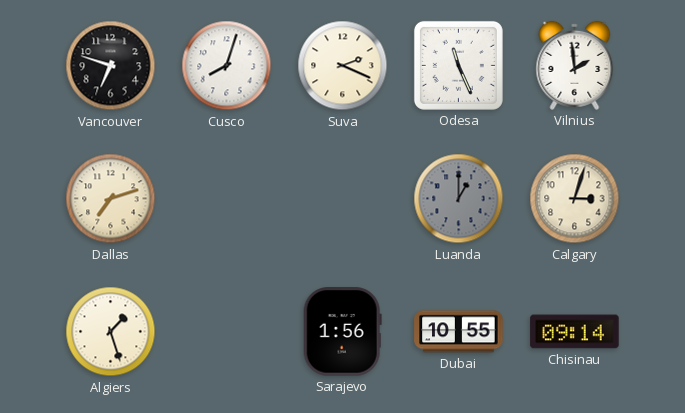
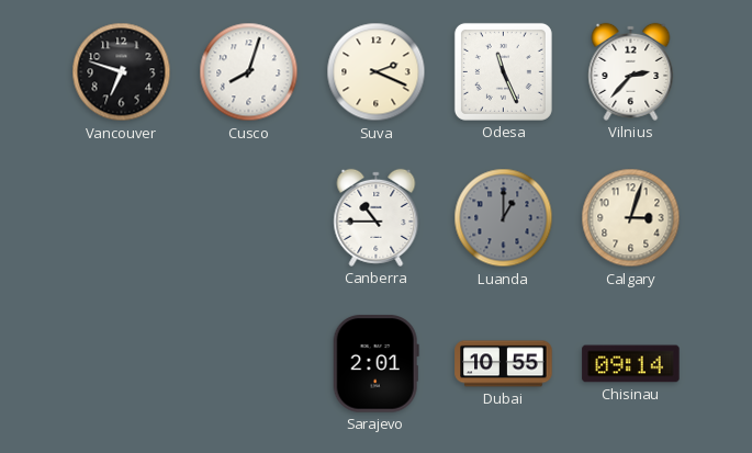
Vilnius: 1:59 -> 2:37 (631, 71)
Dallas: 7:12 -> none (111, 199)
Canberra: none -> 10:45 (377, 217)
Algiers: 1:27 -> none (111, 332)
Sarajevo: 1:56 -> 2:01 (375, 364)
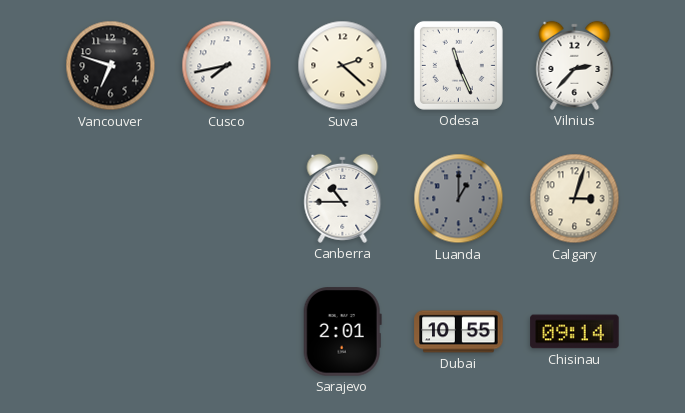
Cusco: 8:03 -> 7:43 (227, 66)
Suva: 2:19 -> 2:22 (343, 66)
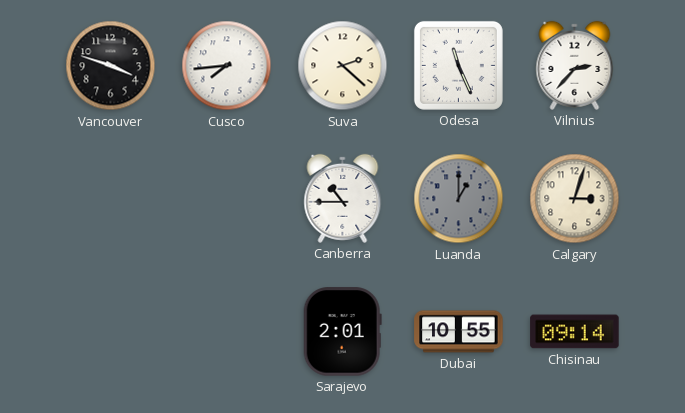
Vancouver: 6:48 -> 3:48 (111, 66)
Cusco: 7:43 -> 7:44 (227, 66)
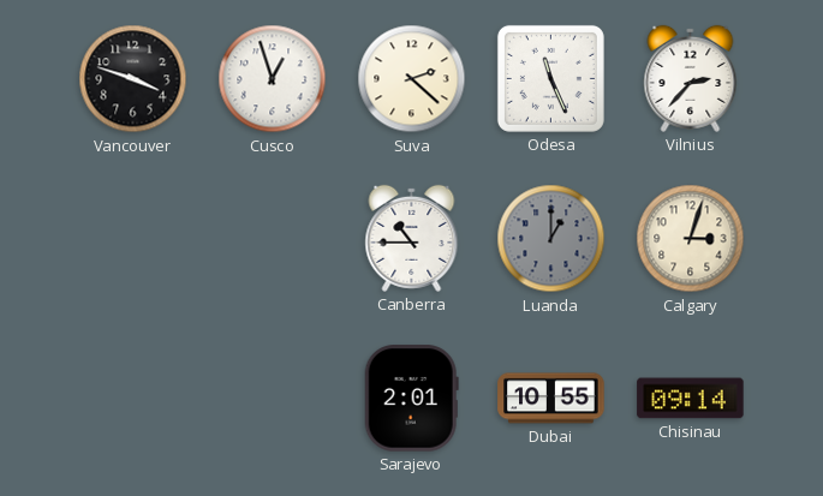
Cusco: 7:44 -> 12:57 (273, 79)
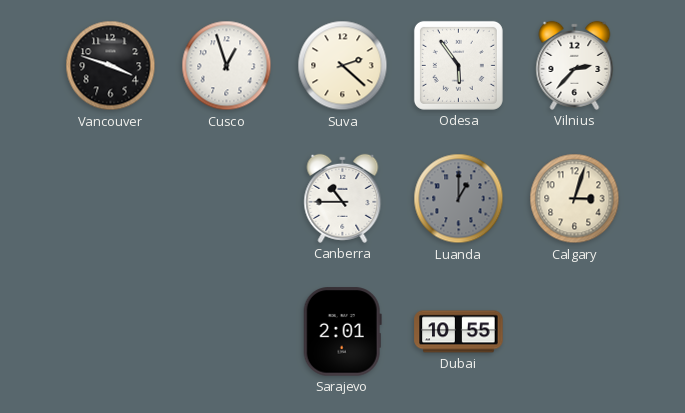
Odesa: 11:26 -> 5:54 (458, 65)
Chisinau: 09:14 -> none (691, 399)
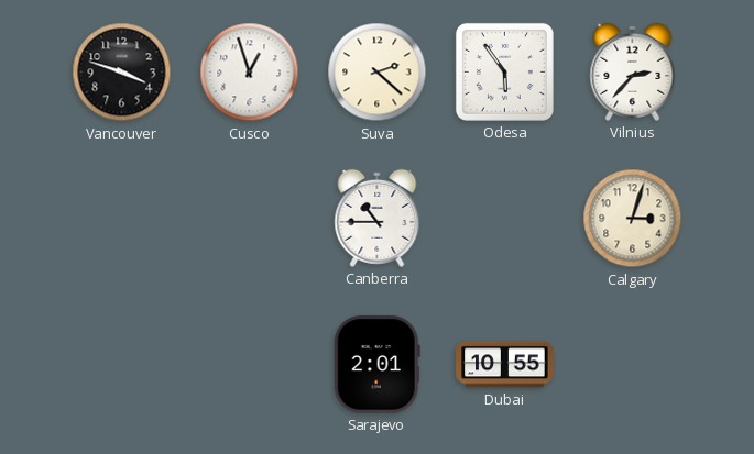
Luanda: 1:00 -> none (459, 199)
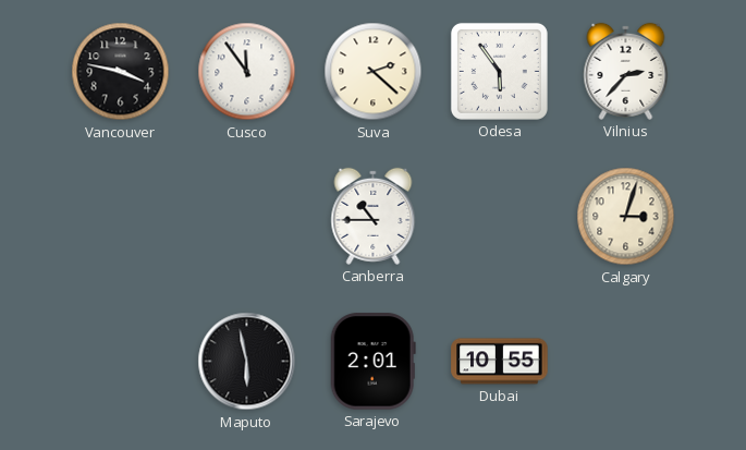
Vancouver: 3:48 -> 3:47 (121, 72)
Cusco: 12:57 -> 11:54 (247, 72)
Maputo: none -> 5:58 (247, 362)
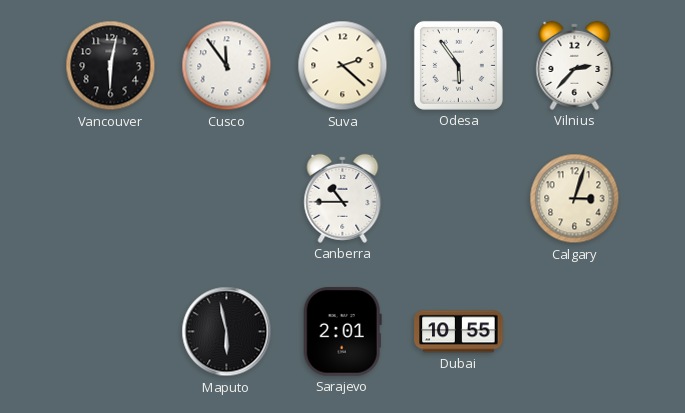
Vancouver: 3:47 -> 6:02 (111, 66)
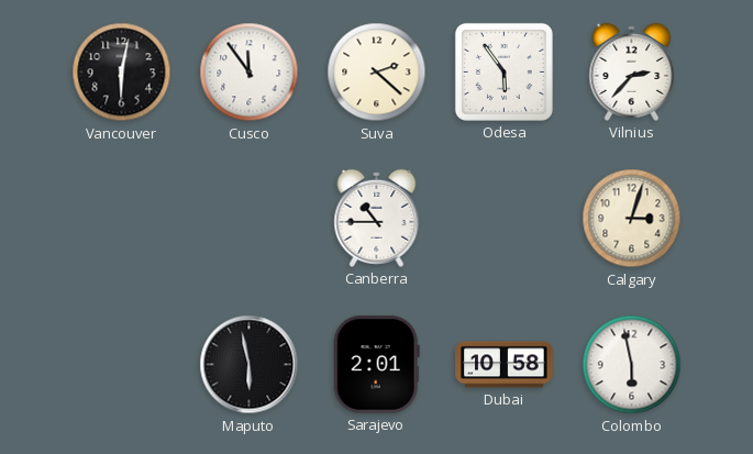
Dubai: 10:55 -> 10:58 (505, 365)
Colombo: none -> 5:58 (632, 365)
